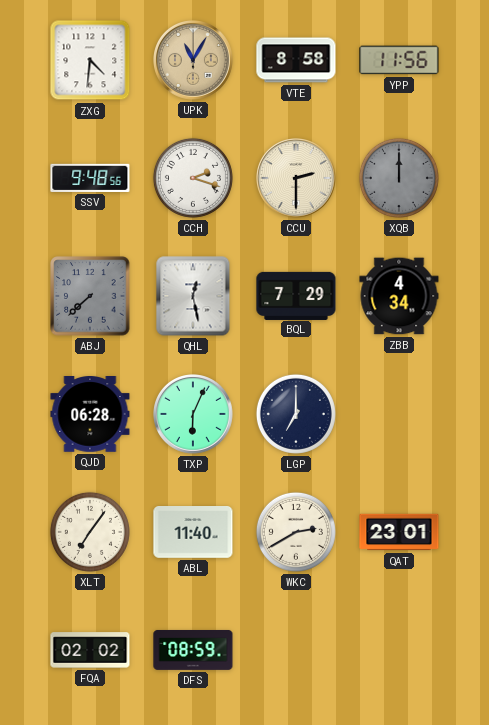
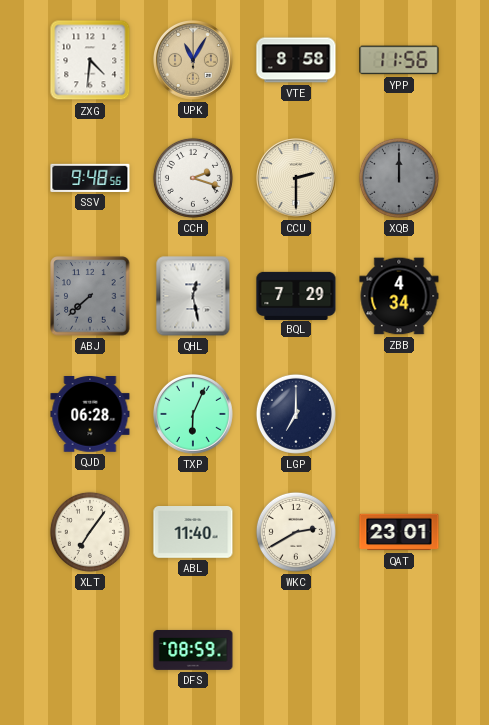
FQA: 02:02 -> none (90, 650)
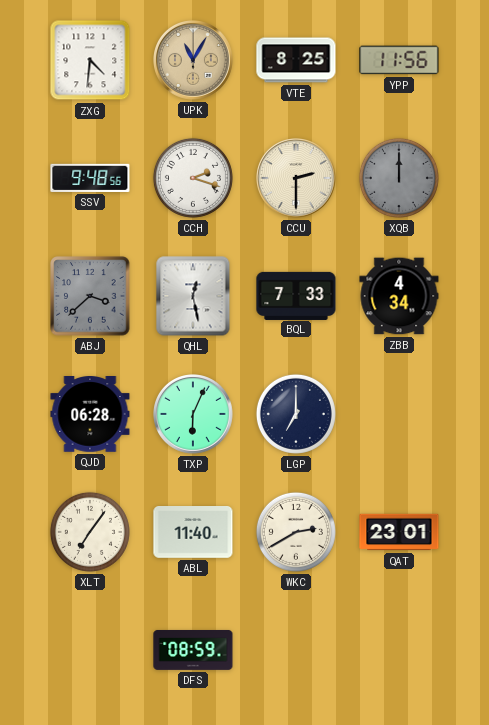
VTE: 8:58 -> 8:25 (296, 60)
ABJ: 7:38 -> 3:38 (90, 296)
BQL: 7:29 -> 7:33 (296, 295)
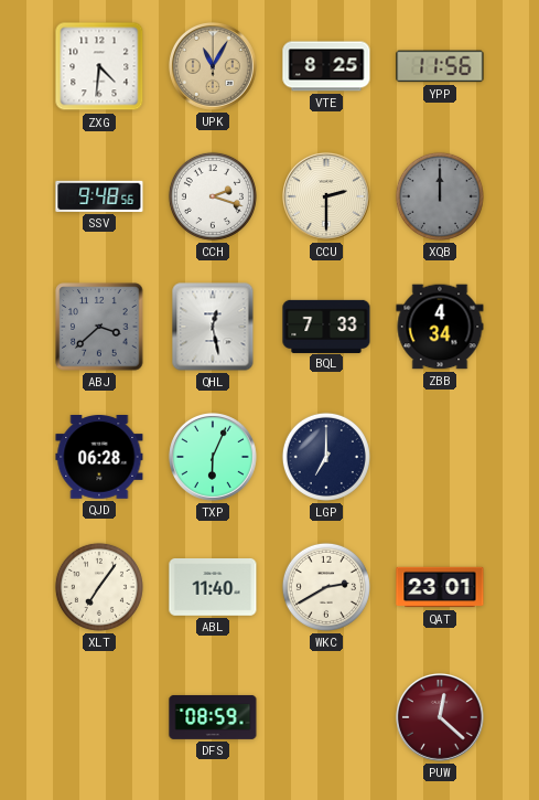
PUW: none -> 12:22 (441, 718)
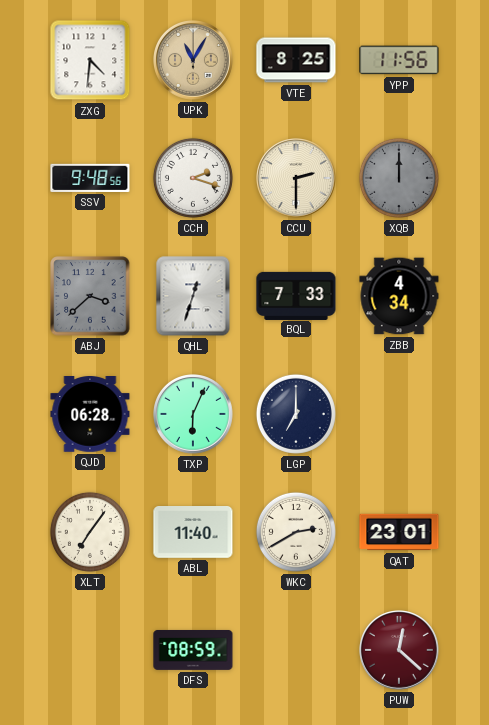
QHL: 12:28 -> 12:33 (193, 296)
